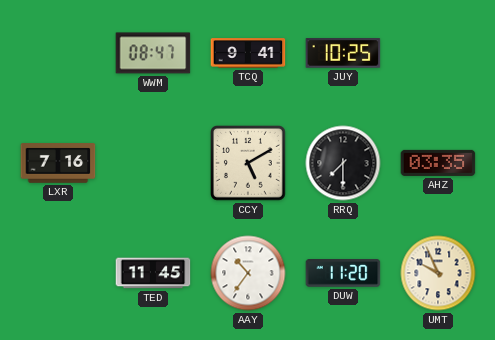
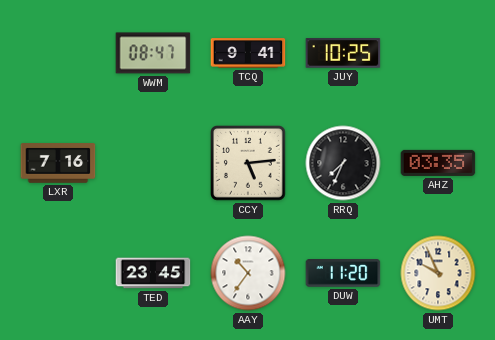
CCY: 5:10 -> 5:14 (249, 164)
RRQ: 7:30 -> 7:34 (343, 163)
TED: 11:45 -> 23:45 (153, 273)
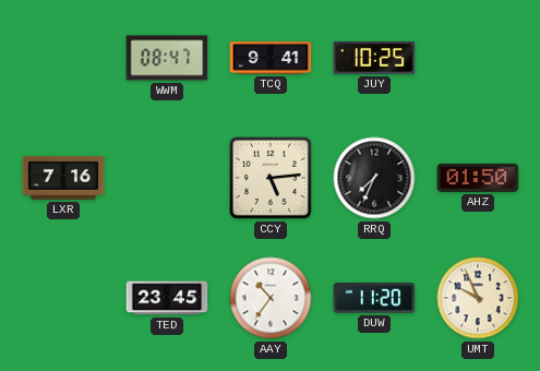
AHZ: 03:35 -> 01:50 (478, 178)
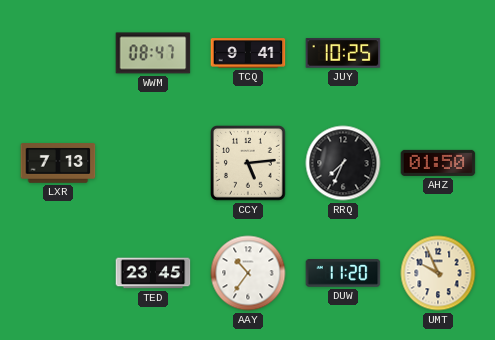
LXR: 7:16 -> 7:13 (58, 163)
